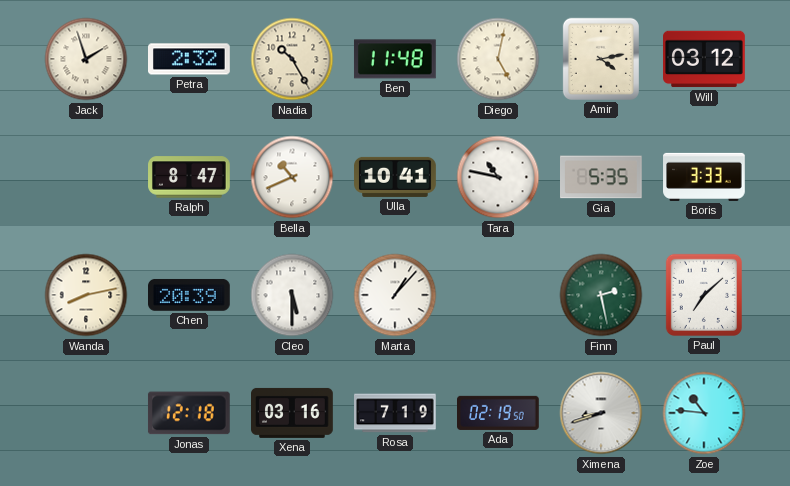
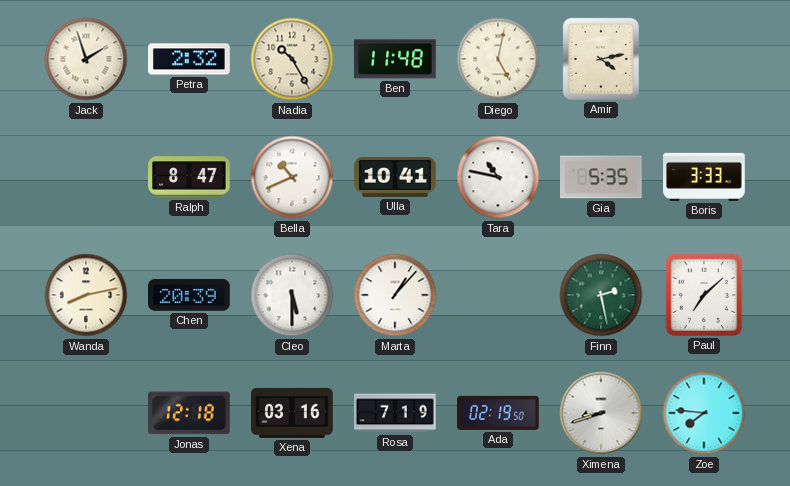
Will: 03:12 -> none (705, 59)
Zoe: 10:46 -> 7:46 (704, 413)
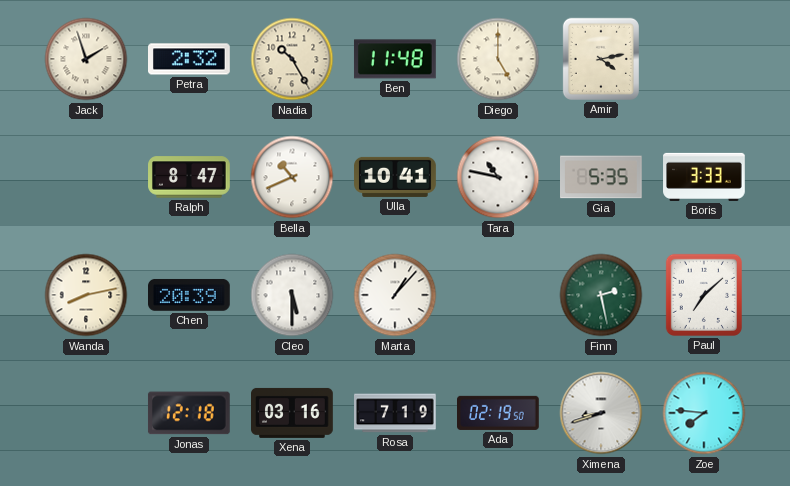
Diego: 5:02 -> 5:00 (498, 59)
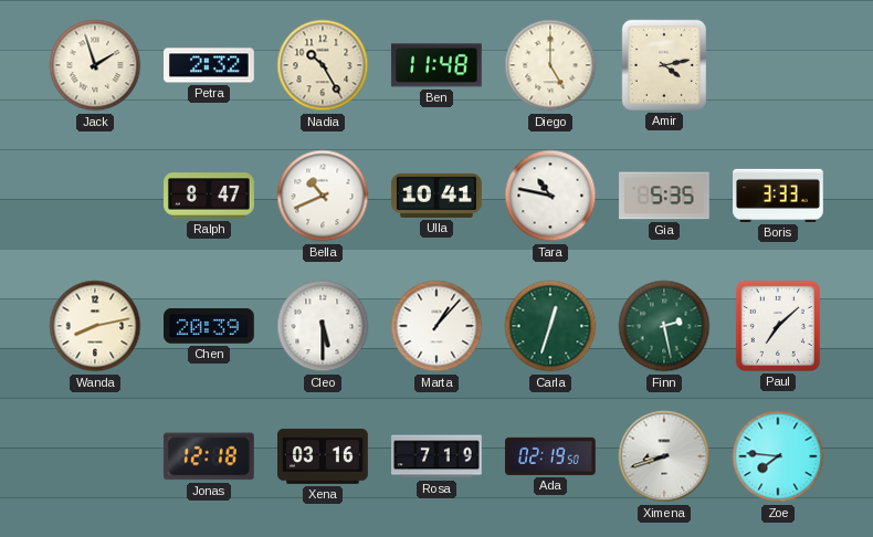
Carla: none -> 12:33 (550, 326)
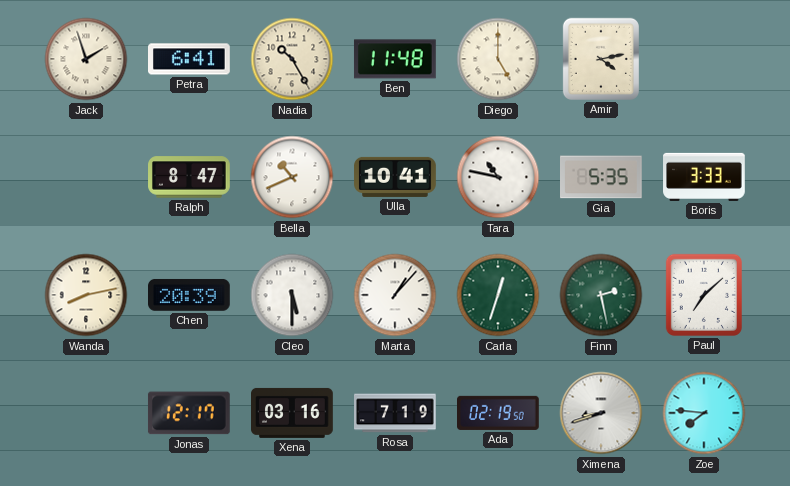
Petra: 2:32 -> 6:41 (190, 59)
Jonas: 12:18 -> 12:17 (189, 413)
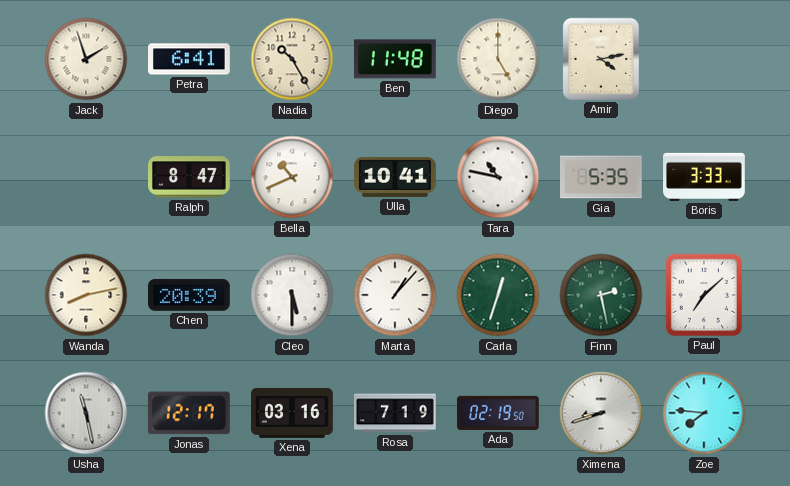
Usha: none -> 11:28 (86, 413)
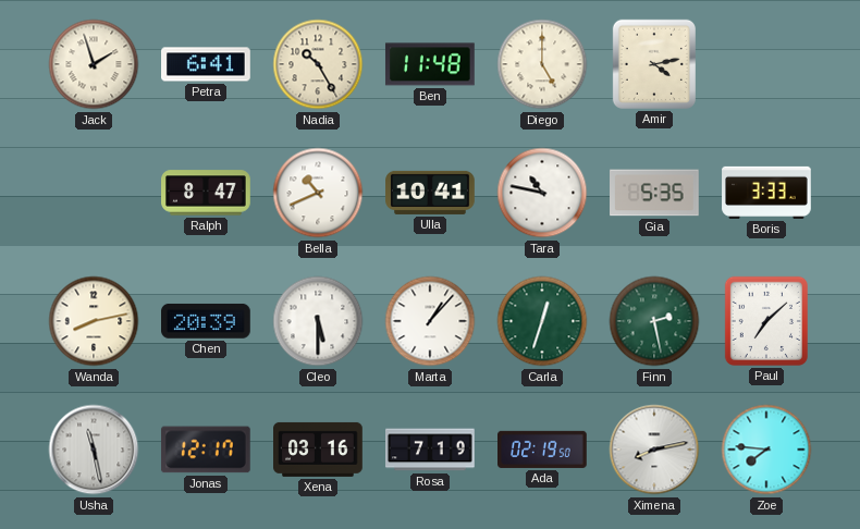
Ximena: 8:42 -> 8:13 (654, 450)
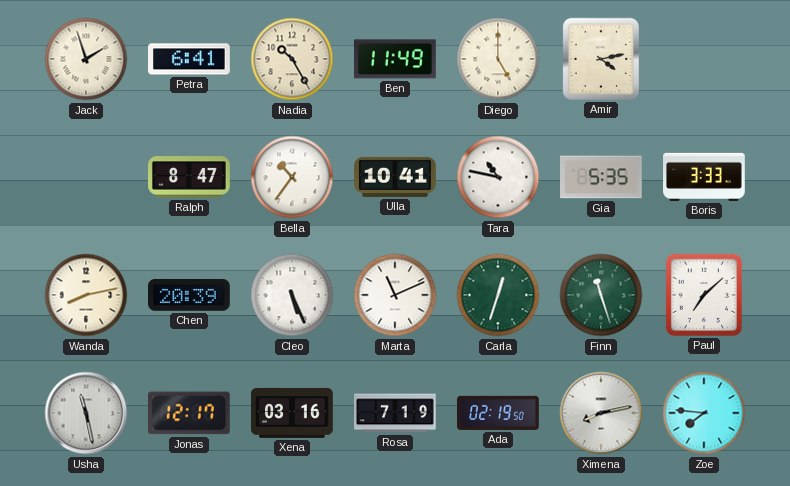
Ben: 11:48 -> 11:49 (395, 59)
Bella: 10:41 -> 10:36 (292, 177)
Cleo: 5:30 -> 5:26 (292, 295)
Marta: 1:07 -> 11:11 (395, 295)
Finn: 2:28 -> 11:27 (601, 295)
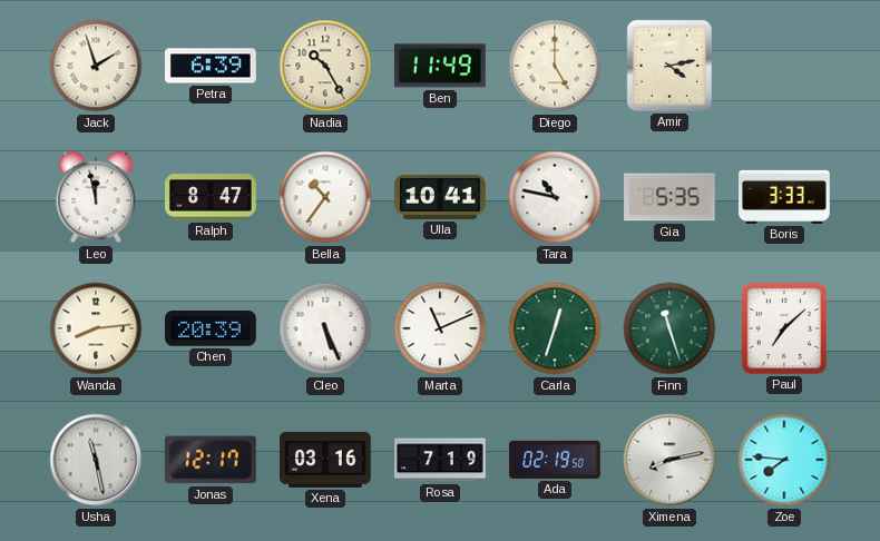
Petra: 6:41 -> 6:39 (212, 66)
Leo: none -> 11:58 (96, 197)
Wanda: 8:13 -> 8:14 (96, 328)
